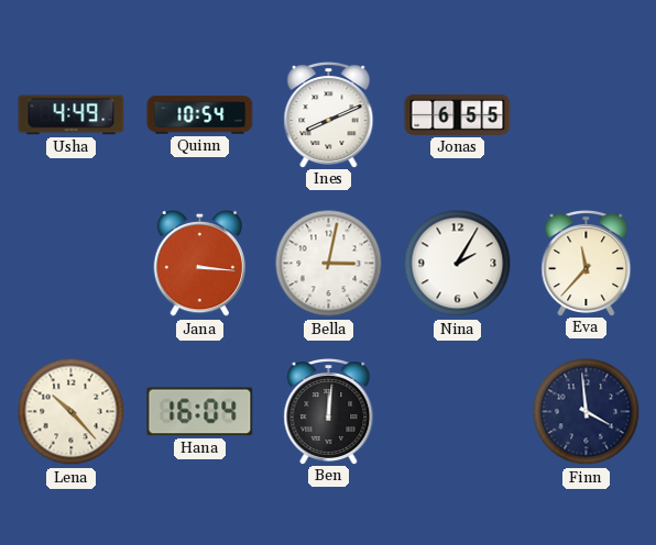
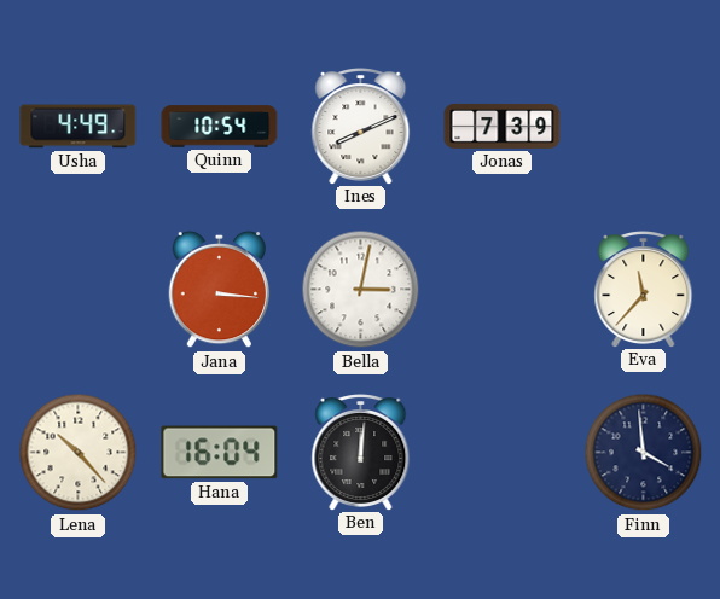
Jonas: 6:55 -> 7:39 (503, 126)
Nina: 2:05 -> none (458, 264)
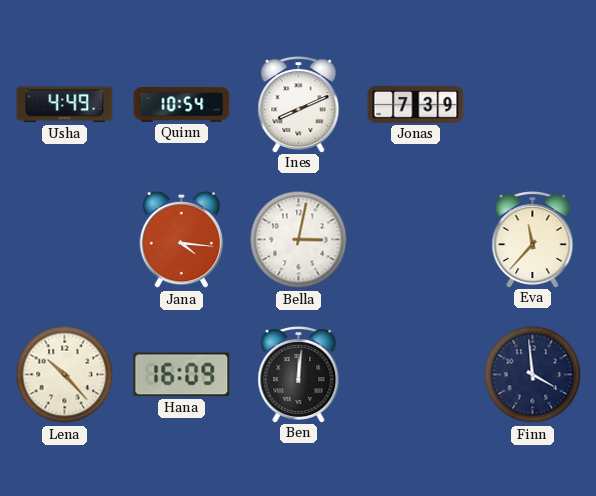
Jana: 3:16 -> 4:16 (182, 240)
Hana: 16:04 -> 16:09 (182, 375)
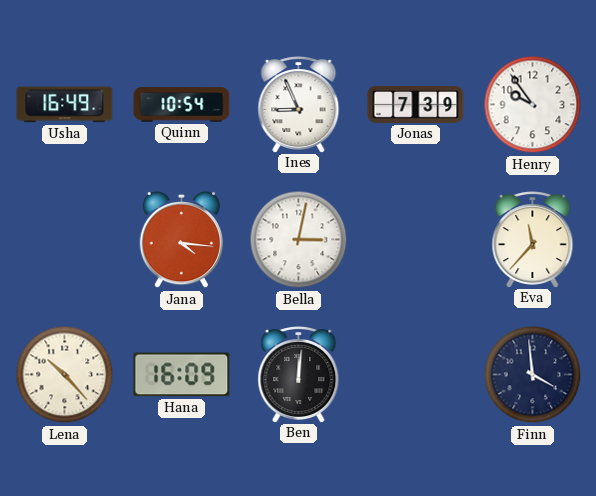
Usha: 4:49 -> 16:49 (65, 105)
Ines: 8:11 -> 8:56 (299, 105)
Henry: none -> 9:54 (533, 105)
